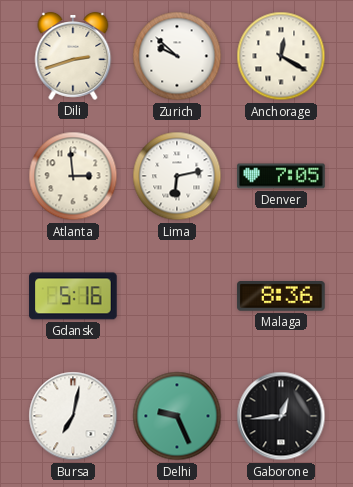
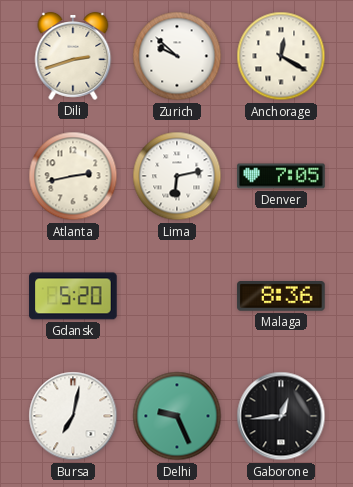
Atlanta: 2:59 -> 2:43 (73, 176)
Gdansk: 5:16 -> 5:20 (73, 296)
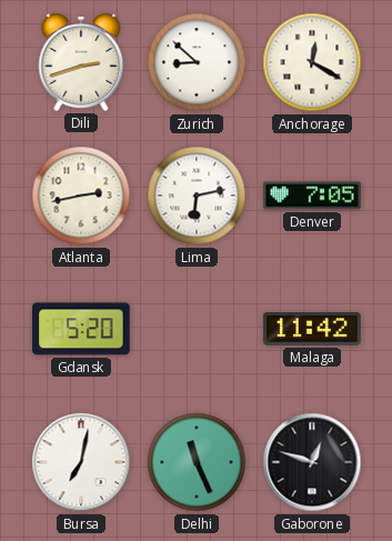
Zurich: 9:52 -> 8:52 (197, 62)
Malaga: 8:36 -> 11:42 (312, 330)
Delhi: 9:26 -> 11:26 (197, 462)
Gaborone: 12:44 -> 12:48 (312, 462)
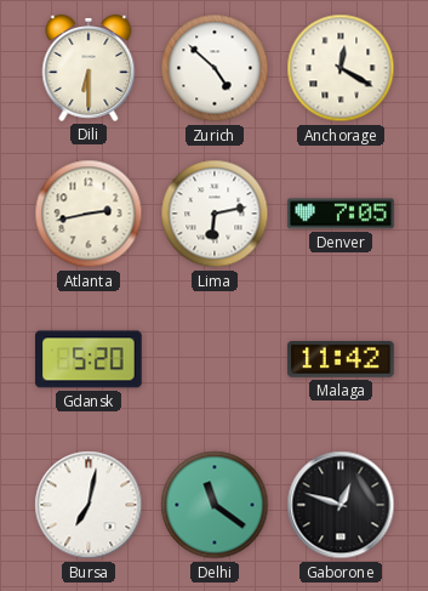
Dili: 2:42 -> 6:30 (89, 68)
Zurich: 8:52 -> 4:52 (215, 68)
Delhi: 11:26 -> 11:21 (215, 505)
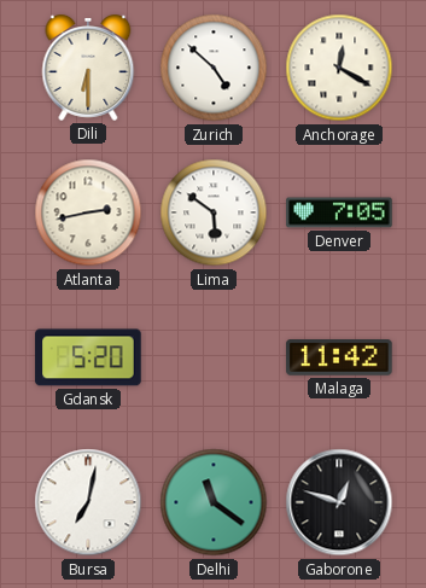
Lima: 6:13 -> 5:51 (214, 213)
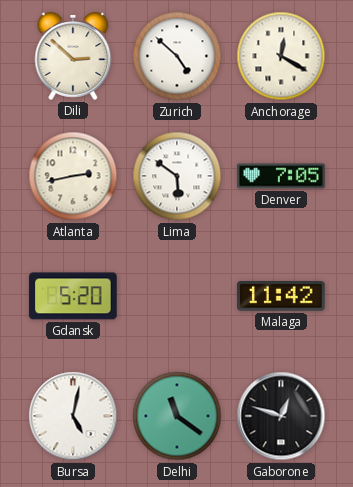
Dili: 6:30 -> 2:52 (73, 56)
Bursa: 7:02 -> 5:02 (73, 416)
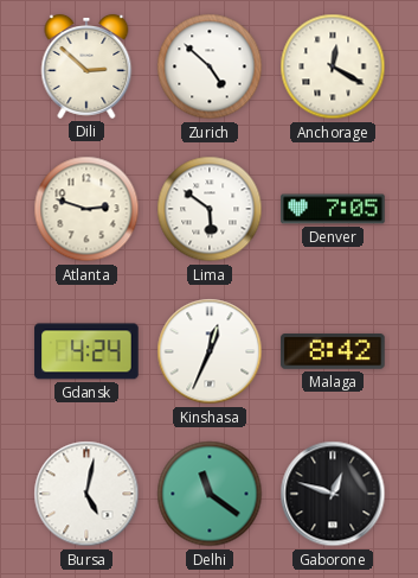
Atlanta: 2:43 -> 2:48 (86, 209)
Gdansk: 5:20 -> 4:24 (86, 351)
Kinshasa: none -> 12:34 (210, 351)
Malaga: 11:42 -> 8:42 (333, 352)
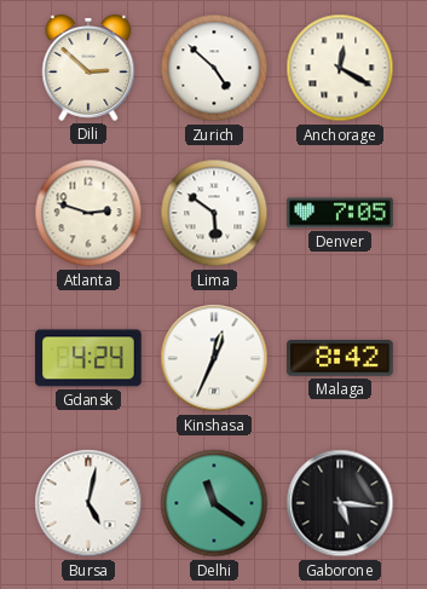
Gaborone: 12:48 -> 5:16 (340, 503)
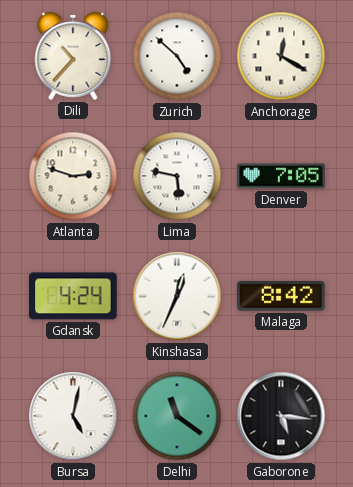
Dili: 2:52 -> 10:37 (73, 56)
Lima: 5:51 -> 5:47 (177, 176)
